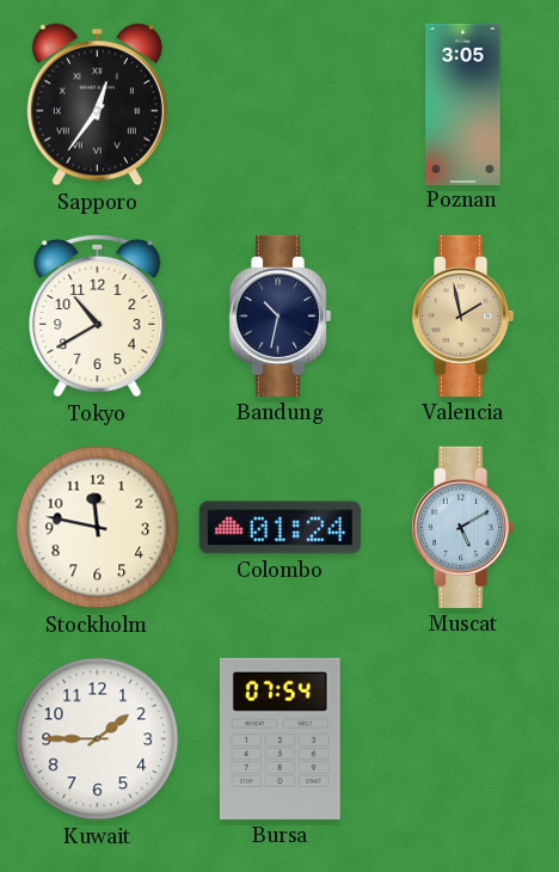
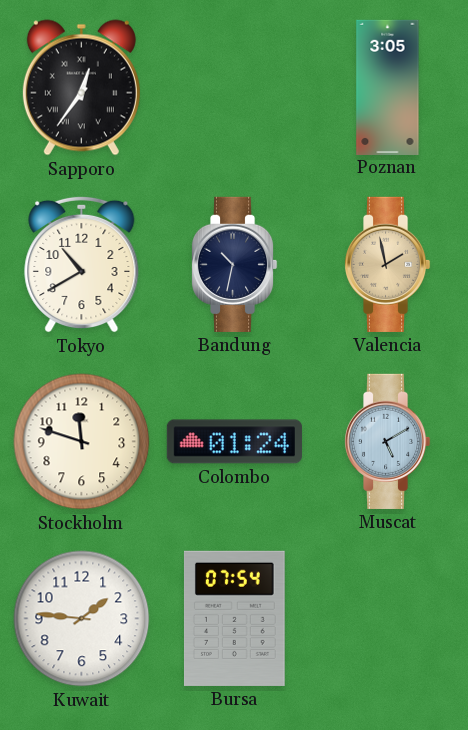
Stockholm: 11:47 -> 11:48 (82, 442)
Kuwait: 1:45 -> 1:46 (82, 619)
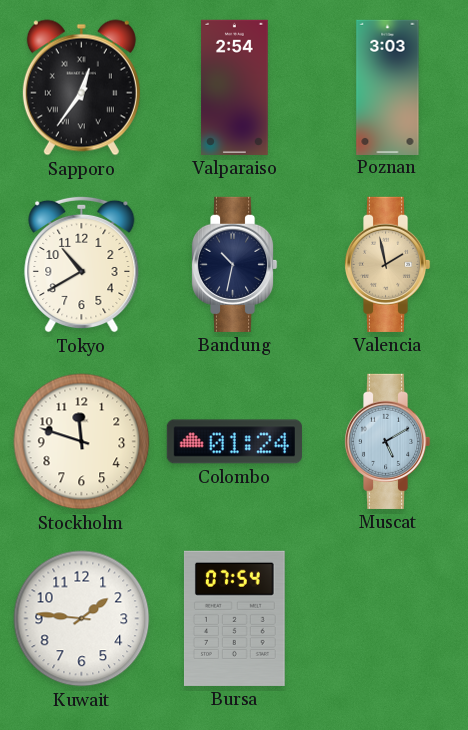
Valparaiso: none -> 2:54 (235, 87)
Poznan: 3:05 -> 3:03 (388, 87)
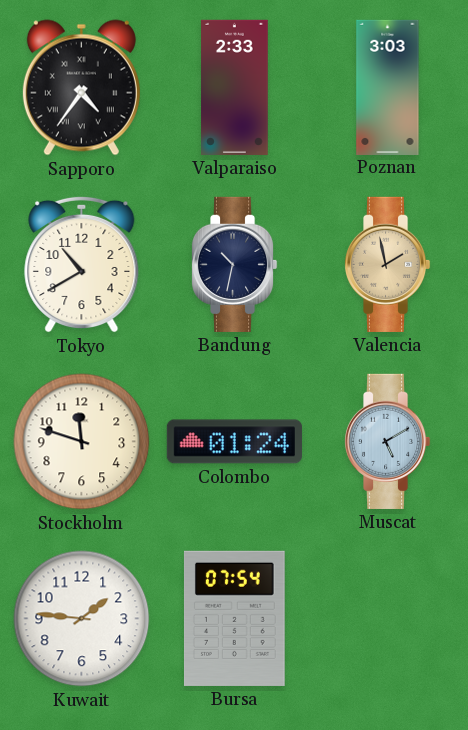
Sapporo: 12:36 -> 4:36 (81, 88)
Valparaiso: 2:54 -> 2:33 (235, 87)
